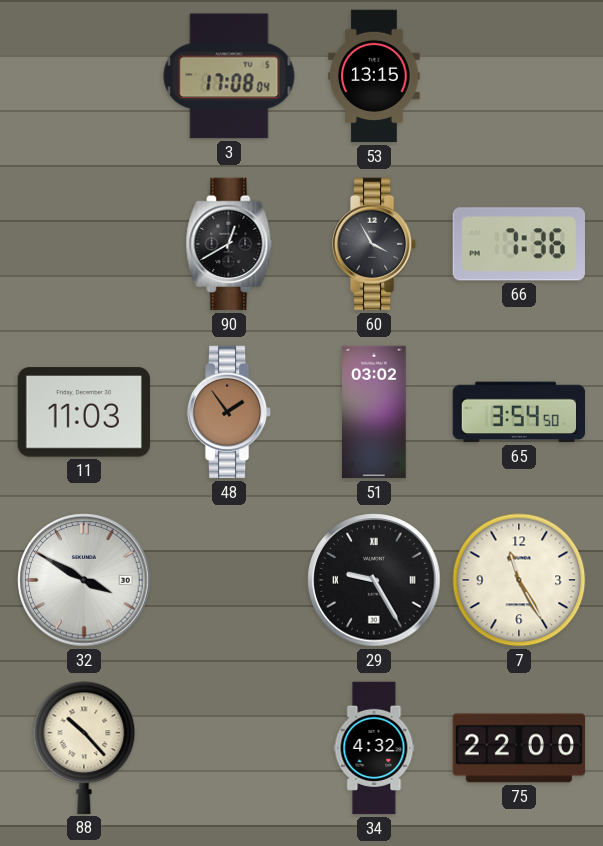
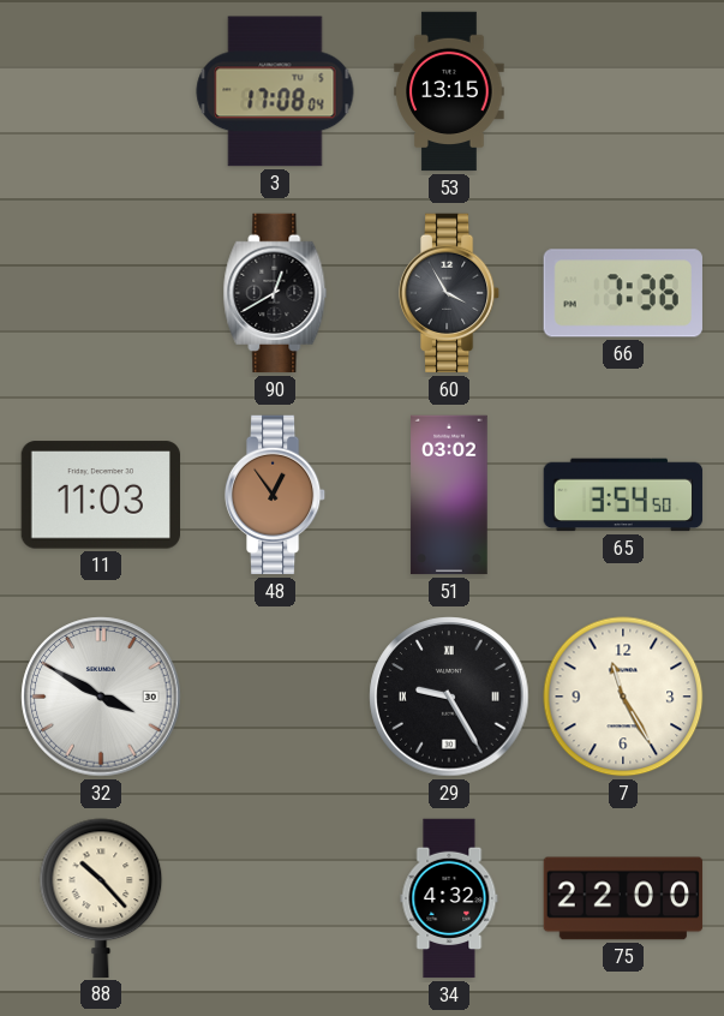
48: 1:54 -> 12:54 (275, 495)
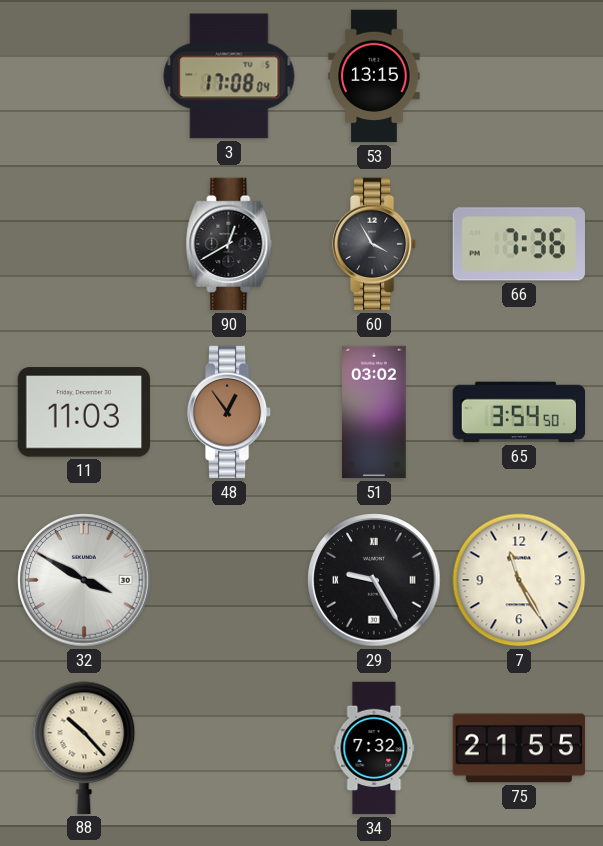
34: 4:32 -> 7:32 (374, 748)
75: 22:00 -> 21:55 (519, 748)
